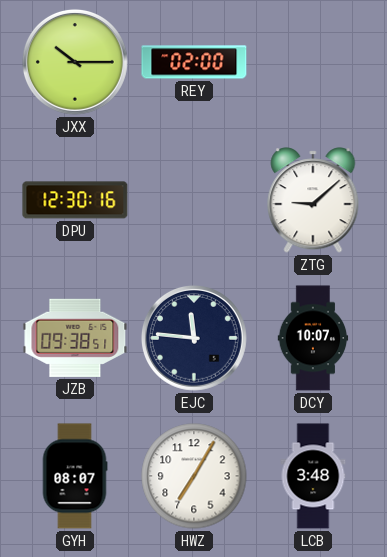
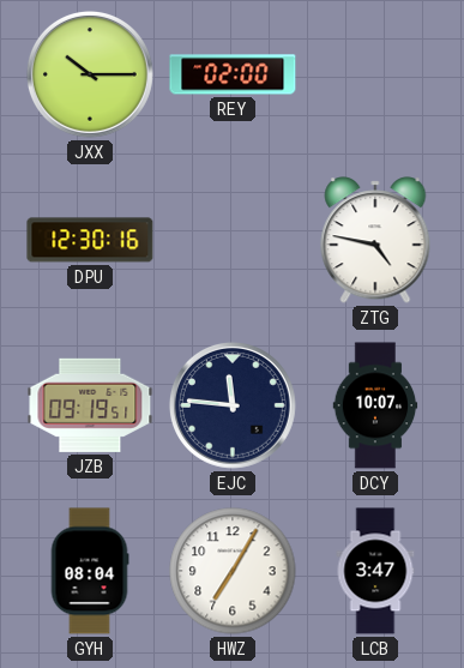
ZTG: 9:08 -> 4:47 (375, 240)
JZB: 09:38 -> 09:19 (90, 405)
GYH: 08:07 -> 08:04 (90, 571)
LCB: 3:48 -> 3:47 (375, 571)
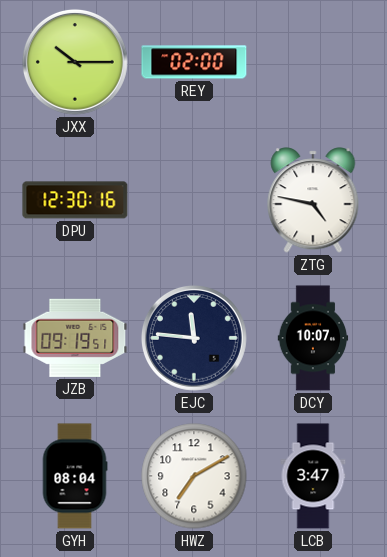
HWZ: 7:05 -> 7:10 (194, 476)
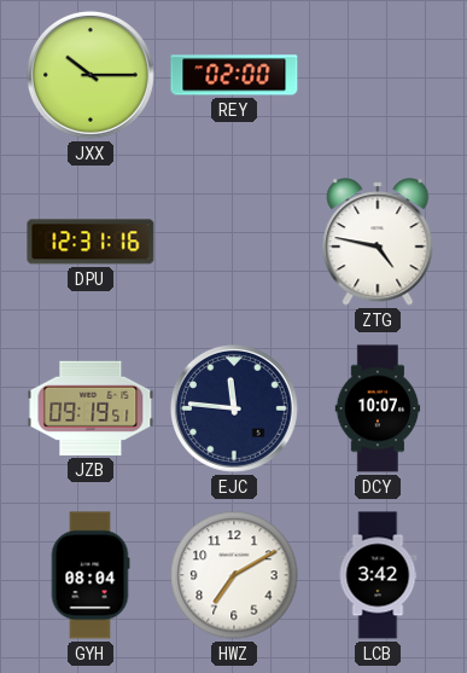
DPU: 12:30 -> 12:31 (91, 242)
LCB: 3:47 -> 3:42 (378, 575)
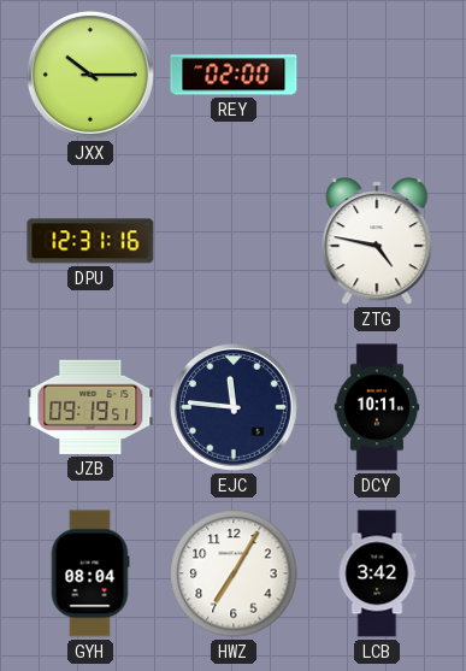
DCY: 10:07 -> 10:11 (377, 407)
HWZ: 7:10 -> 7:05 (234, 573)
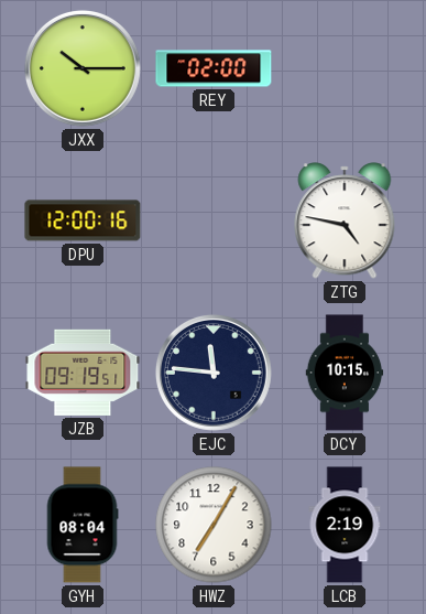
DPU: 12:31 -> 12:00 (83, 220)
DCY: 10:11 -> 10:15 (345, 373)
LCB: 3:42 -> 2:19 (345, 525)
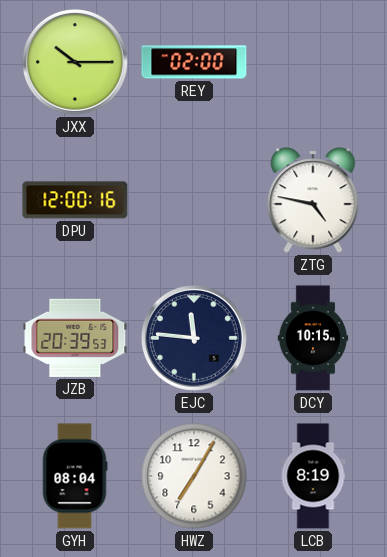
JZB: 09:19 -> 20:39 (75, 338)
LCB: 2:19 -> 8:19 (313, 476)
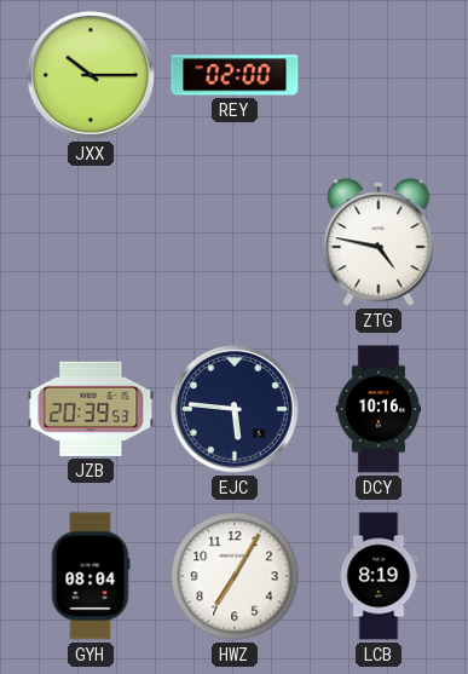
DPU: 12:00 -> none (75, 200)
EJC: 11:46 -> 5:46 (235, 409)
DCY: 10:15 -> 10:16 (379, 409)
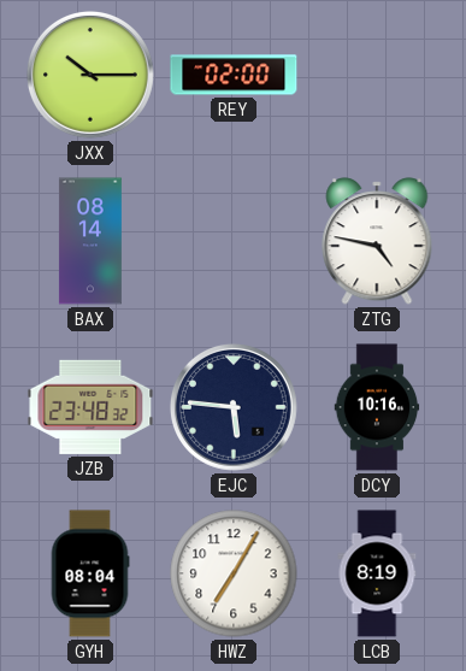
BAX: none -> 08:14 (90, 241)
JZB: 20:39 -> 23:48 (90, 407)
